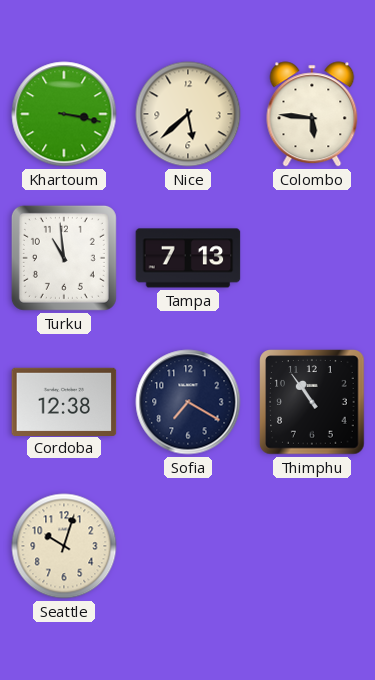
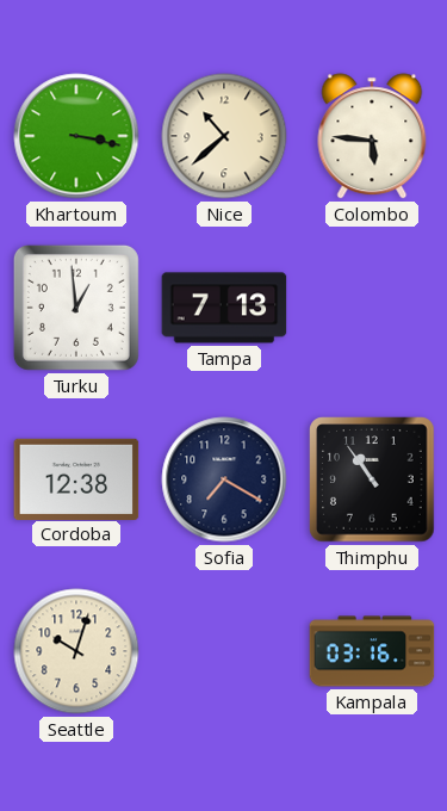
Nice: 5:38 -> 10:38 (224, 136)
Turku: 10:59 -> 12:59 (76, 308)
Kampala: none -> 03:16 (372, 651)
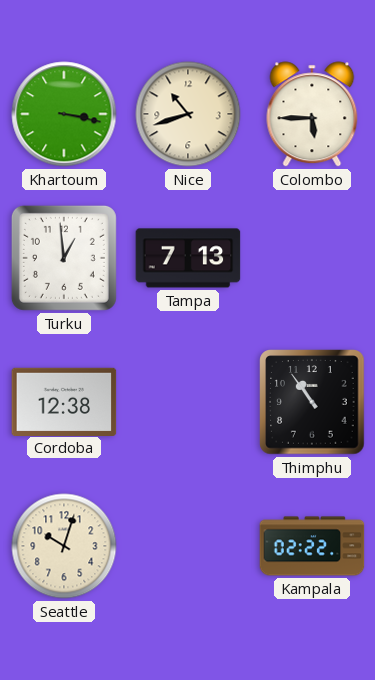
Nice: 10:38 -> 10:42 (188, 114)
Colombo: 5:46 -> 5:45 (312, 114)
Sofia: 7:20 -> none (224, 479)
Kampala: 03:16 -> 02:22 (312, 546)
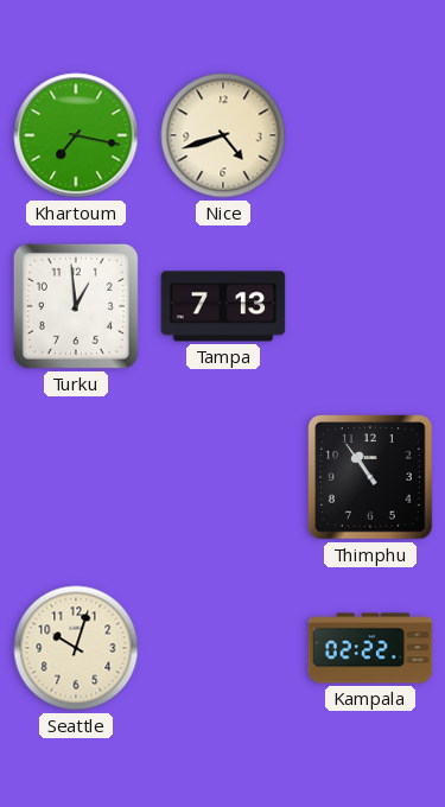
Khartoum: 3:17 -> 7:17 (76, 135)
Nice: 10:42 -> 4:42 (223, 135)
Colombo: 5:45 -> none (312, 114)
Cordoba: 12:38 -> none (64, 401)
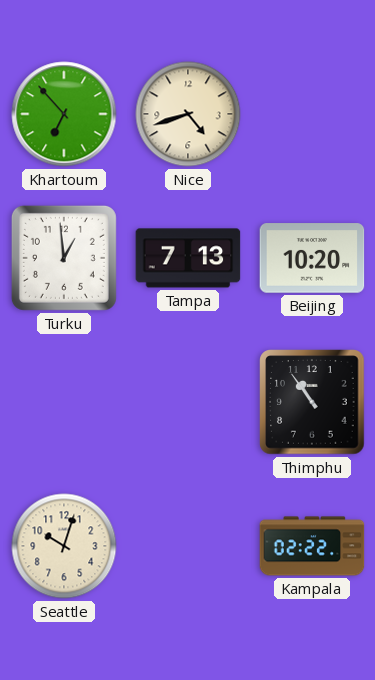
Khartoum: 7:17 -> 6:53 (64, 114)
Beijing: none -> 10:20 (312, 258)
